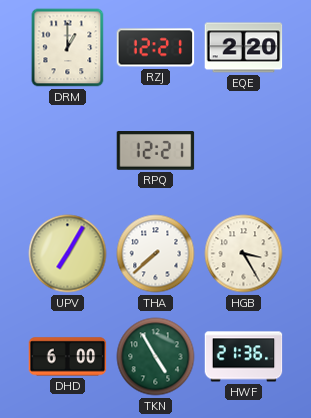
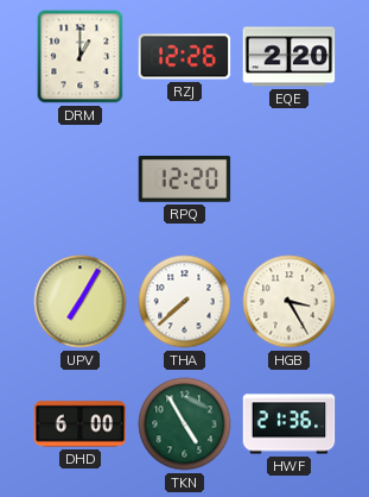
RZJ: 12:21 -> 12:26 (185, 57)
RPQ: 12:21 -> 12:20 (185, 180)
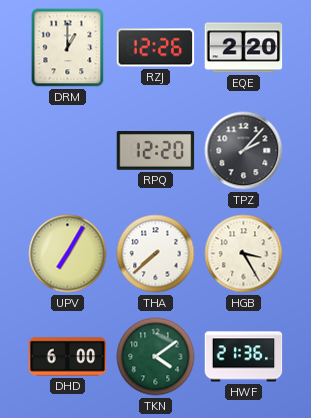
TPZ: none -> 2:07 (244, 151)
TKN: 4:55 -> 4:09 (156, 357)
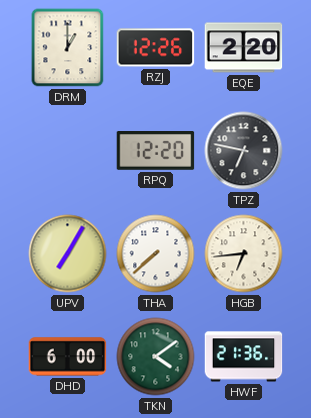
TPZ: 2:07 -> 6:47 (244, 151)
HGB: 3:25 -> 6:44 (244, 254)
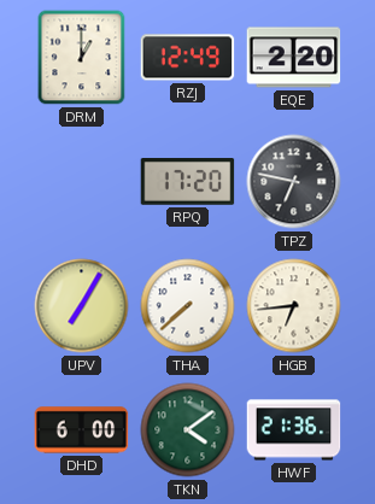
RZJ: 12:26 -> 12:49 (188, 58)
RPQ: 12:20 -> 17:20 (188, 182)
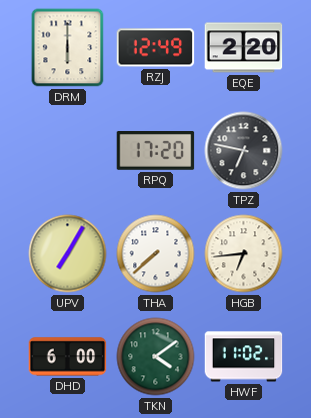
DRM: 1:00 -> 6:00 (68, 48)
HWF: 21:36 -> 11:02 (244, 357)
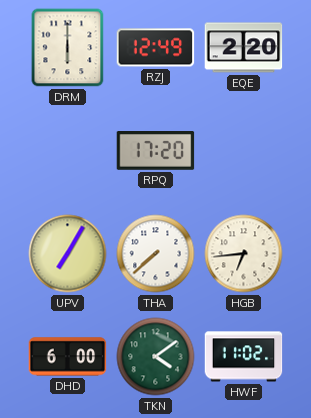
TPZ: 6:47 -> none (244, 151)
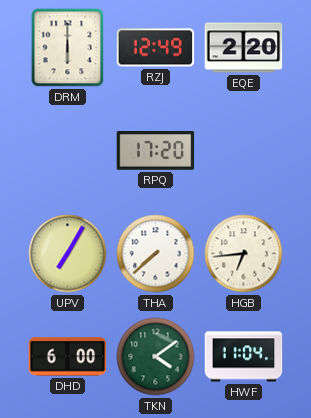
HWF: 11:02 -> 11:04 (244, 357)
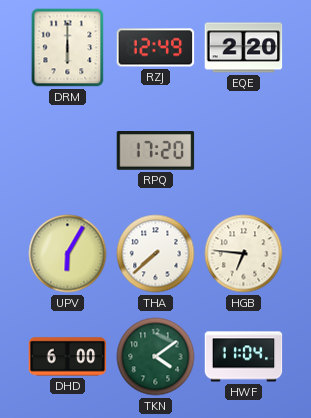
UPV: 7:05 -> 6:05 (68, 254)
HGB: 6:44 -> 6:46 (244, 254)
